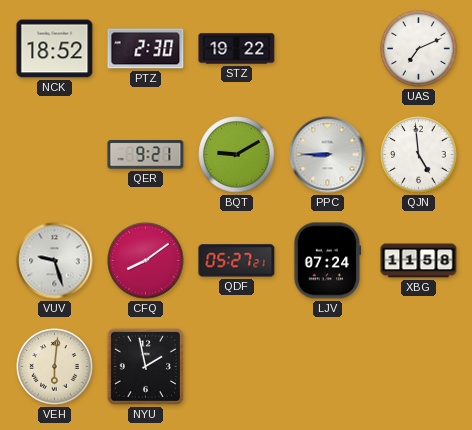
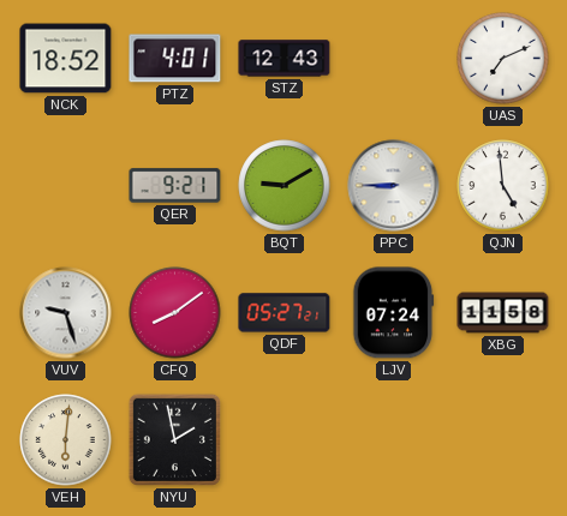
PTZ: 2:30 -> 4:01 (175, 59)
STZ: 19:22 -> 12:43 (285, 59)
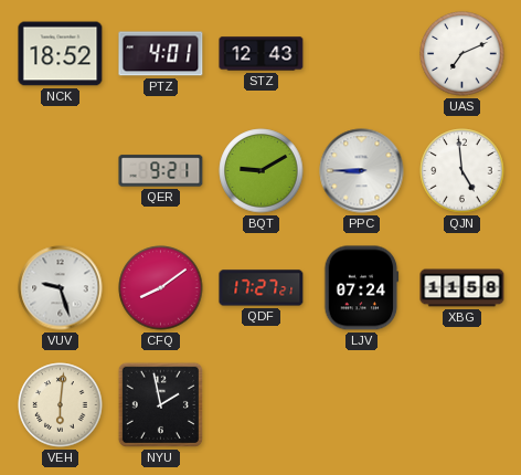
QDF: 05:27 -> 17:27 (262, 288)
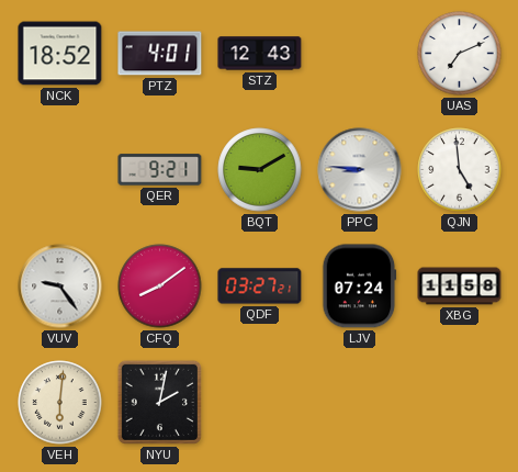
PPC: 8:45 -> 8:46 (360, 170)
VUV: 9:27 -> 9:24 (60, 286)
QDF: 17:27 -> 03:27 (260, 286)
NYU: 1:58 -> 2:02 (159, 402)
